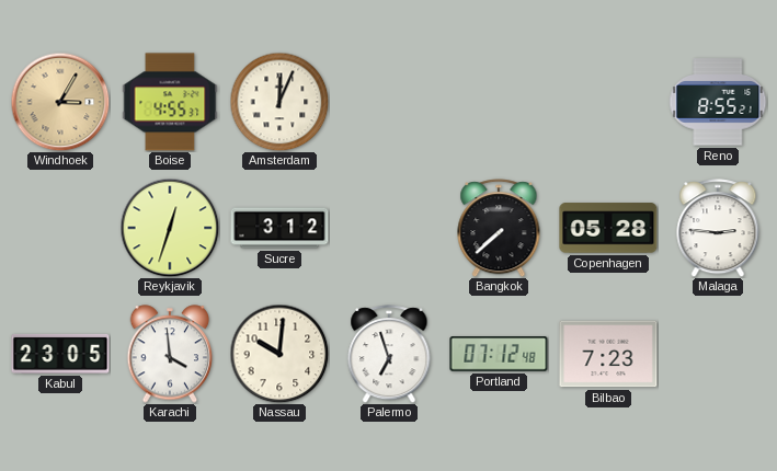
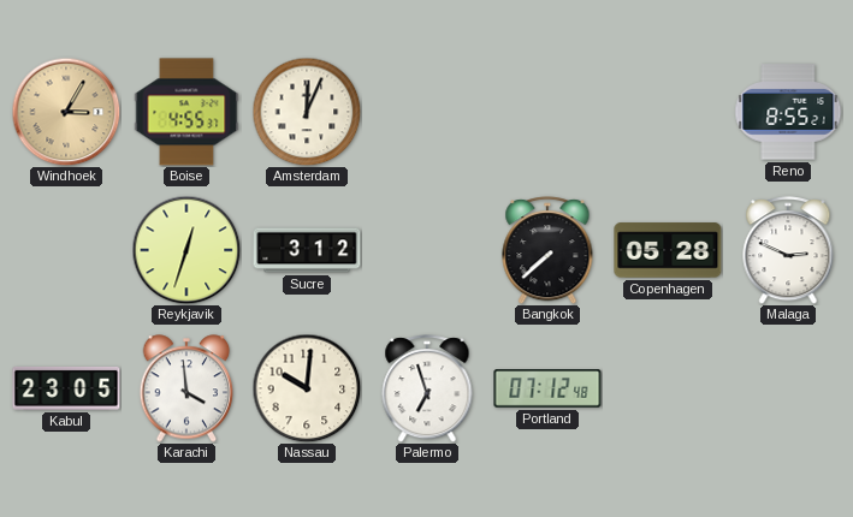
Malaga: 2:46 -> 2:49 (788, 250)
Bilbao: 7:23 -> none (608, 354)
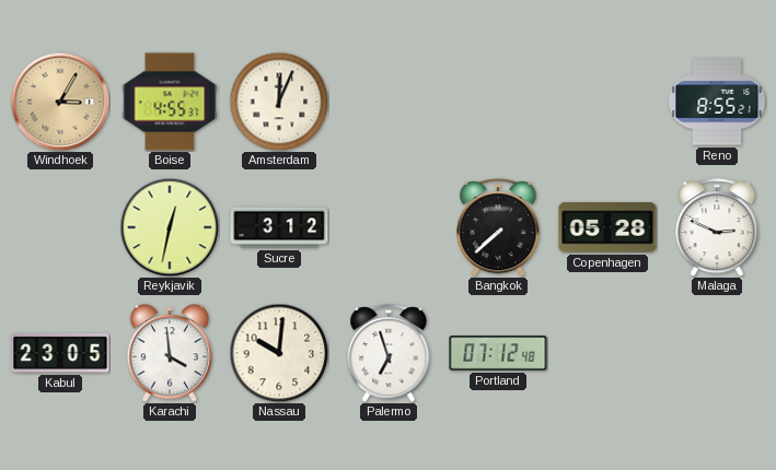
Reykjavik: 12:33 -> 12:32 (170, 227)
